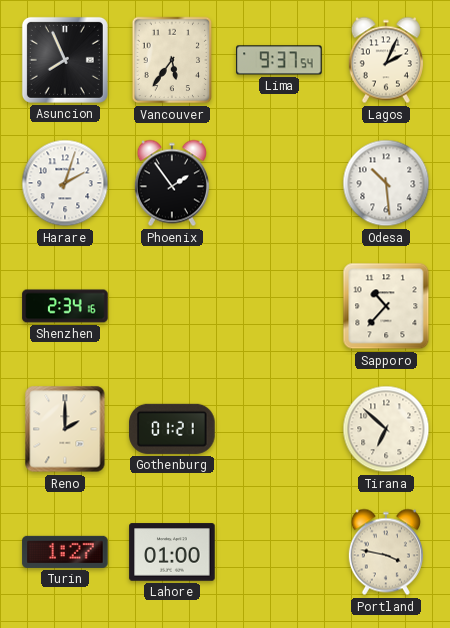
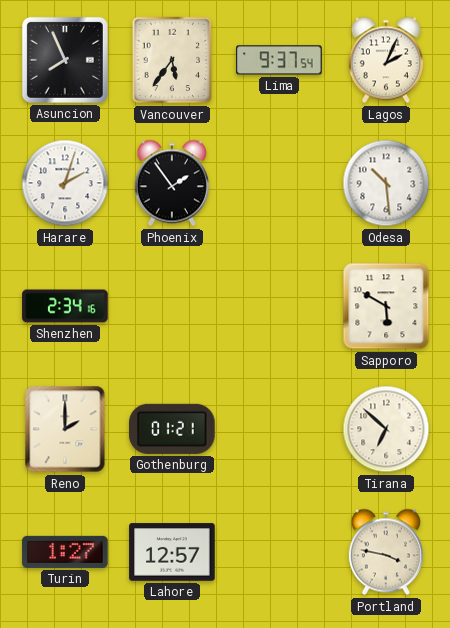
Sapporo: 10:37 -> 5:50 (386, 306)
Lahore: 01:00 -> 12:57 (172, 552)
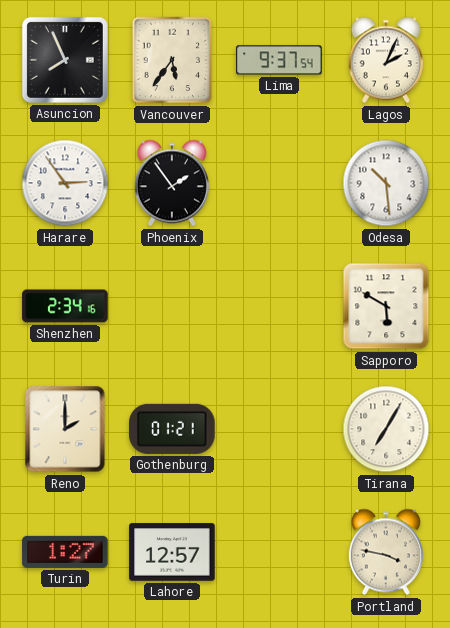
Harare: 2:03 -> 2:54 (65, 183)
Tirana: 6:52 -> 7:05 (386, 429)
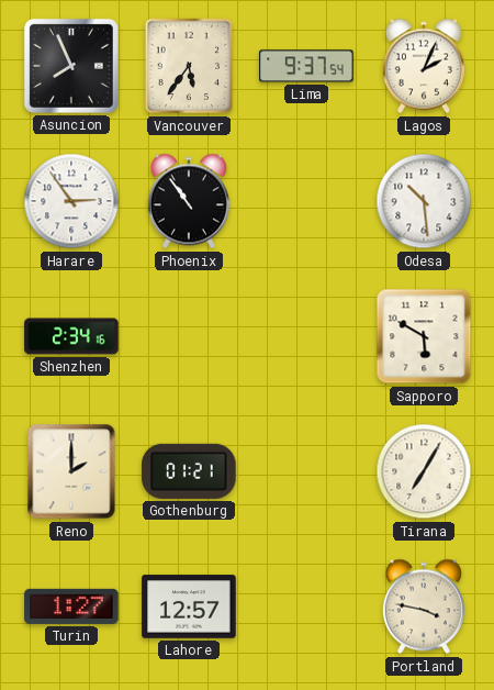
Phoenix: 1:54 -> 10:54 (189, 201)
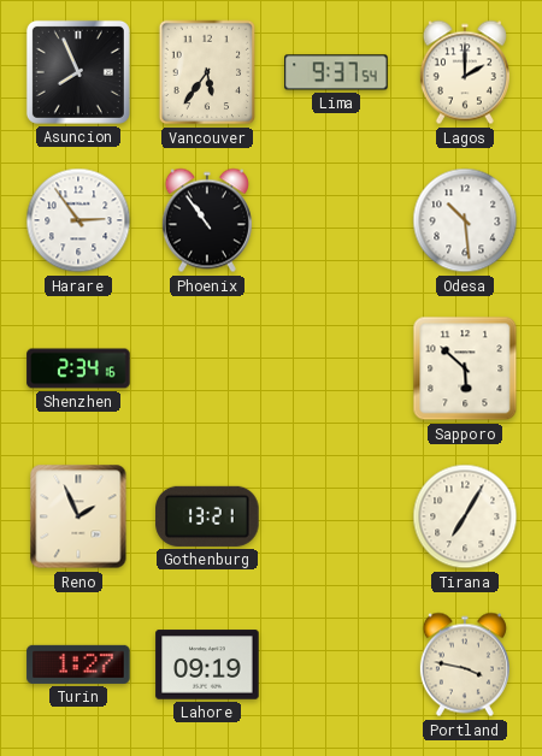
Lagos: 2:04 -> 2:00 (465, 72)
Sapporo: 5:50 -> 5:52 (465, 368)
Reno: 2:00 -> 1:56 (78, 516)
Gothenburg: 01:21 -> 13:21 (207, 516)
Lahore: 12:57 -> 09:19 (207, 665)
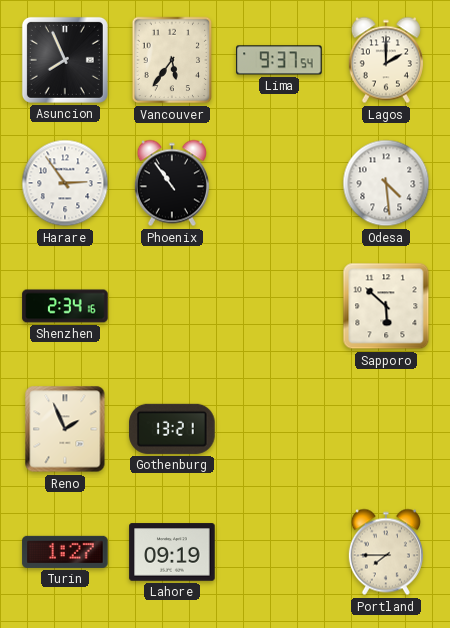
Odesa: 10:29 -> 4:29 (386, 183)
Tirana: 7:05 -> none (465, 516)
Portland: 3:47 -> 7:45 (386, 552)
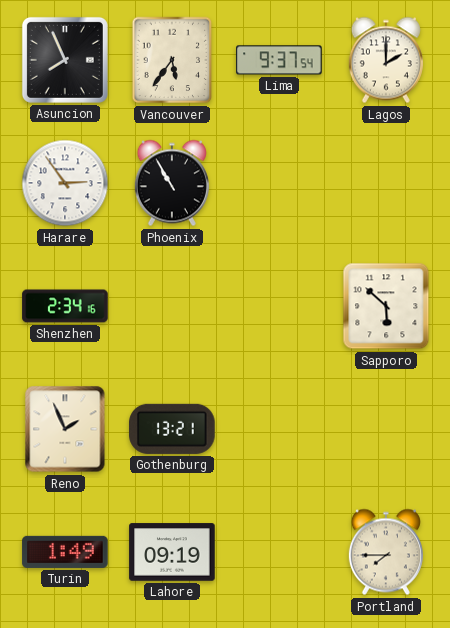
Phoenix: 10:54 -> 10:55 (172, 183)
Odesa: 4:29 -> none (386, 183)
Turin: 1:27 -> 1:49 (65, 552)
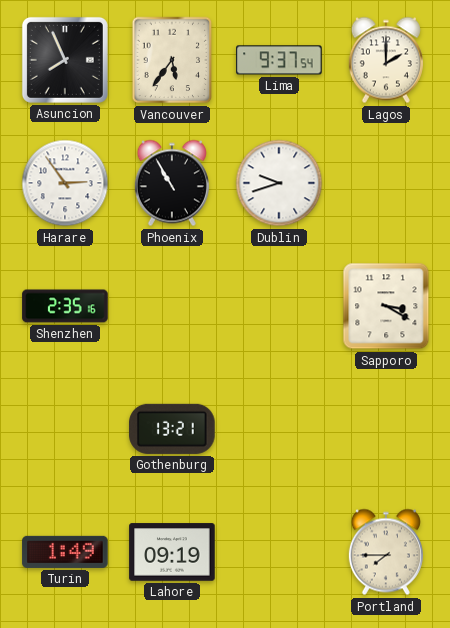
Dublin: none -> 9:42 (279, 183)
Shenzhen: 2:34 -> 2:35 (65, 306)
Sapporo: 5:52 -> 3:20 (386, 306)
Reno: 1:56 -> none (65, 429)
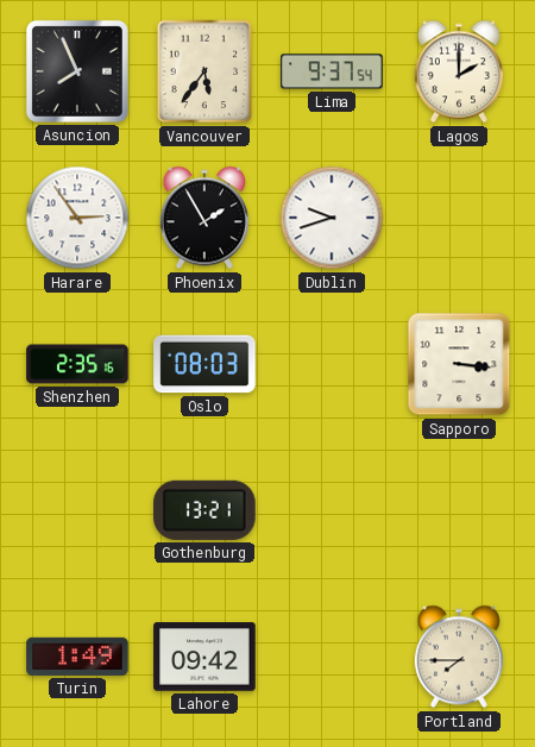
Phoenix: 10:55 -> 1:55 (204, 218)
Oslo: none -> 08:03 (204, 364)
Sapporo: 3:20 -> 3:16 (459, 364)
Lahore: 09:19 -> 09:42 (204, 657)
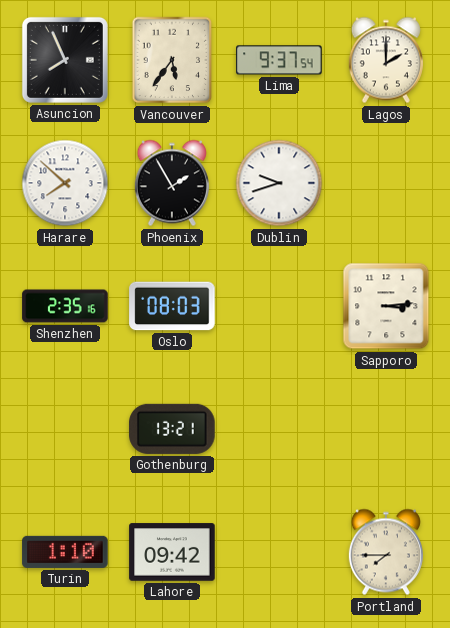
Harare: 2:54 -> 7:52 (65, 183)
Sapporo: 3:16 -> 3:14 (386, 306)
Turin: 1:49 -> 1:10 (65, 552)
